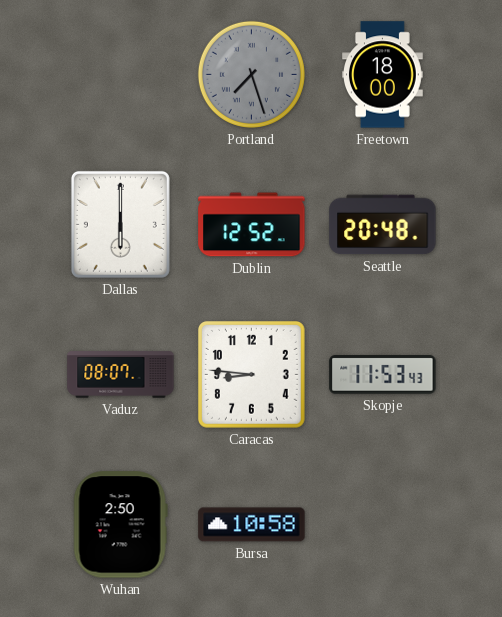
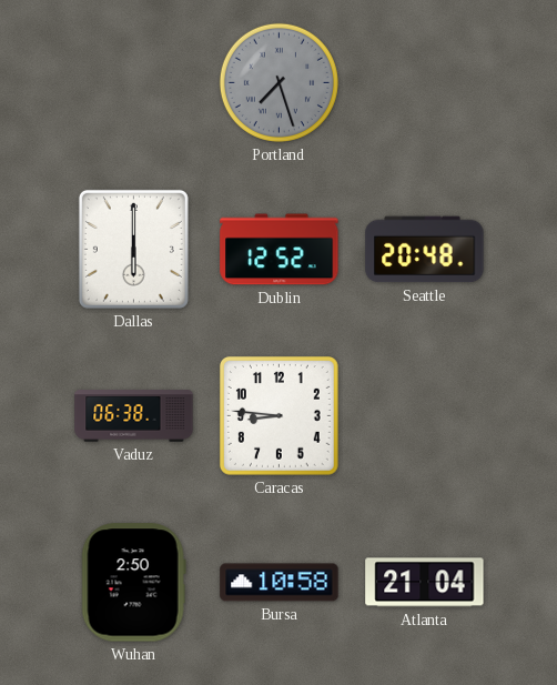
Freetown: 18:00 -> none (383, 75)
Vaduz: 08:07 -> 06:38 (134, 416)
Skopje: 11:53 -> none (383, 375)
Atlanta: none -> 21:04 (425, 583)
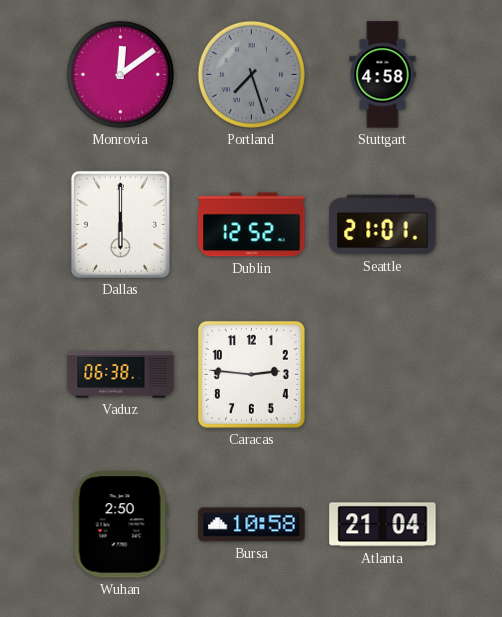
Monrovia: none -> 12:09 (120, 74)
Stuttgart: none -> 4:58 (383, 75)
Seattle: 20:48 -> 21:01 (383, 225)
Caracas: 8:46 -> 2:46 (251, 374)
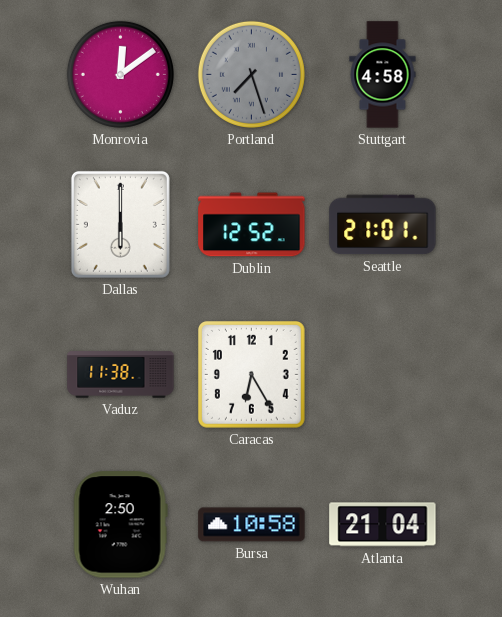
Vaduz: 06:38 -> 11:38 (121, 375)
Caracas: 2:46 -> 6:25 (251, 374)
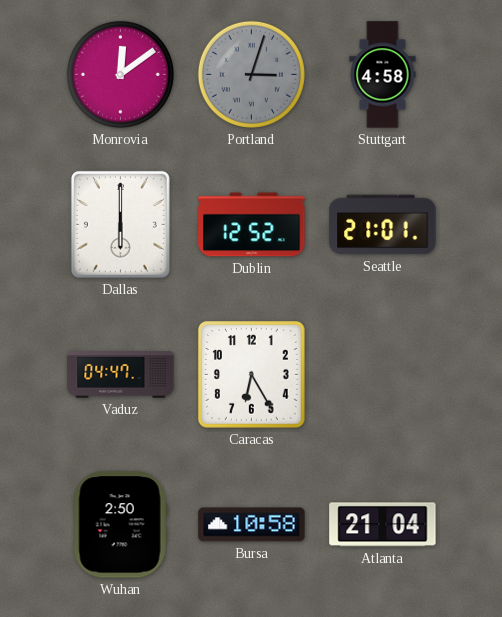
Portland: 7:27 -> 3:03 (251, 74)
Vaduz: 11:38 -> 04:47 (121, 375)
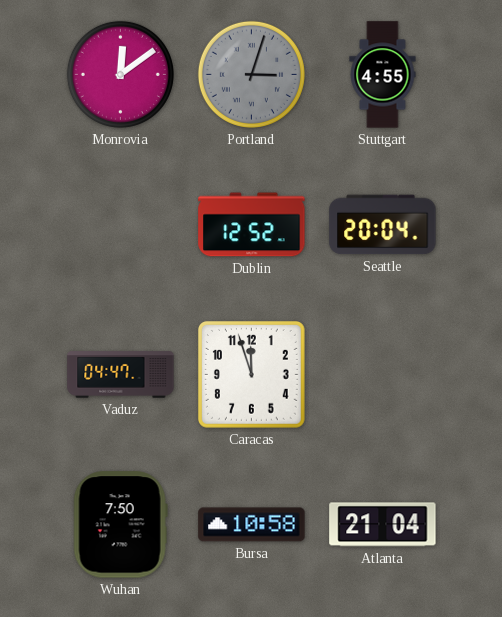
Stuttgart: 4:58 -> 4:55 (383, 75)
Dallas: 6:00 -> none (120, 224)
Seattle: 21:01 -> 20:04 (383, 225)
Caracas: 6:25 -> 11:57 (251, 374)
Wuhan: 2:50 -> 7:50 (120, 525)
